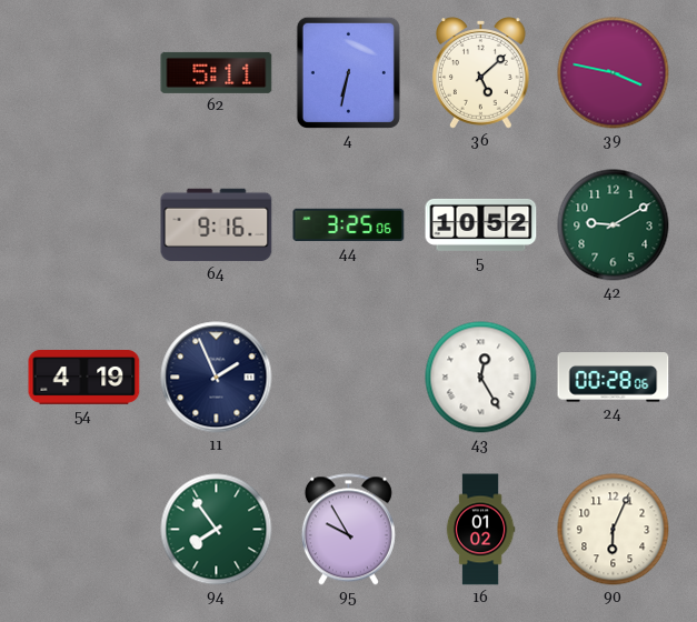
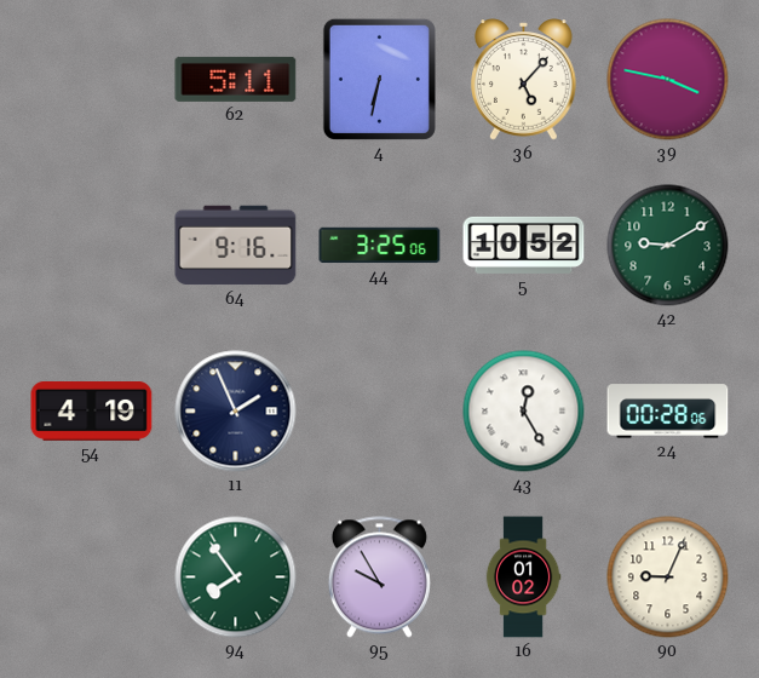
36: 5:08 -> 5:07 (524, 80)
90: 6:04 -> 9:04 (668, 578)
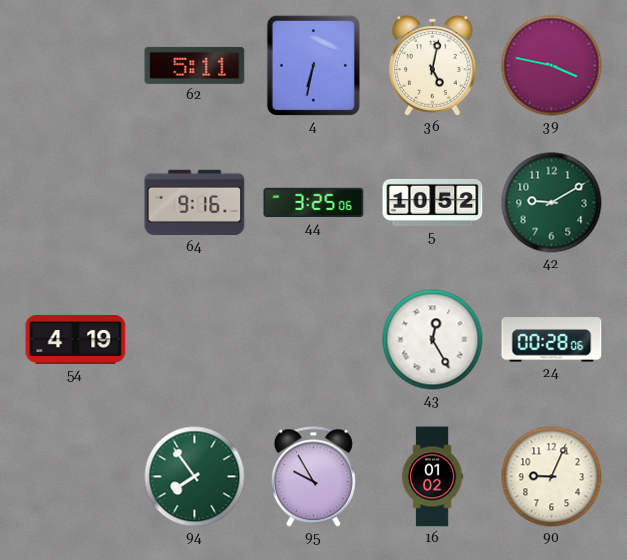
36: 5:07 -> 5:02 (433, 66)
11: 1:56 -> none (236, 412)
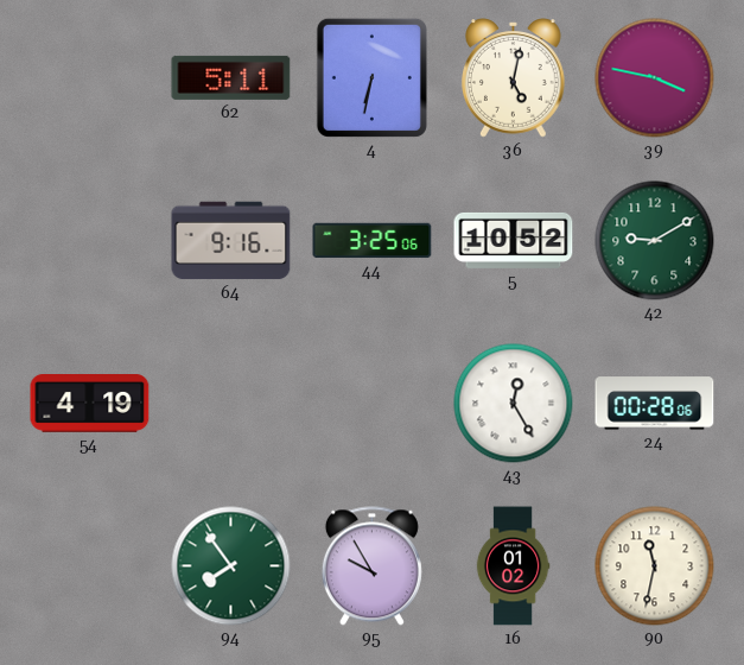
90: 9:04 -> 11:32 (655, 566)
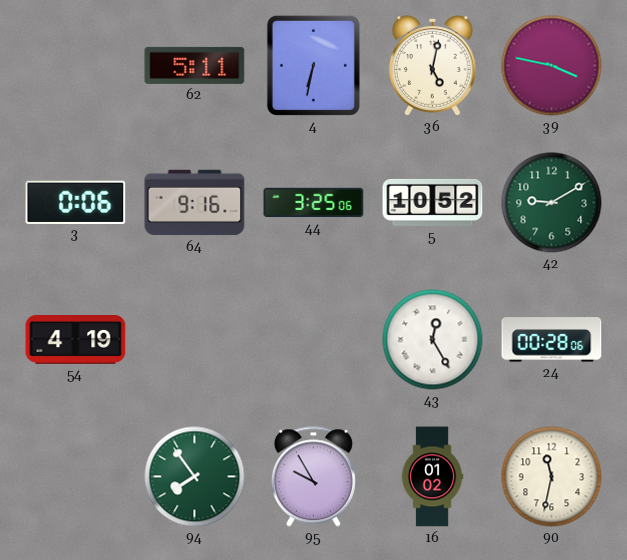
3: none -> 0:06 (76, 202)
